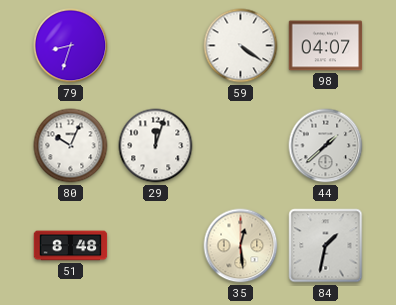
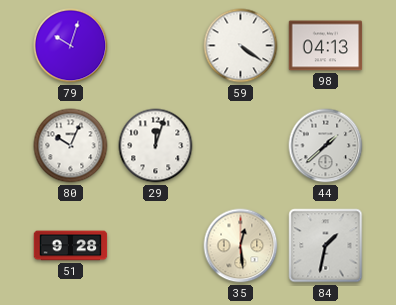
79: 8:33 -> 10:03 (71, 46)
98: 04:07 -> 04:13 (326, 46)
51: 8:48 -> 9:28 (71, 246)
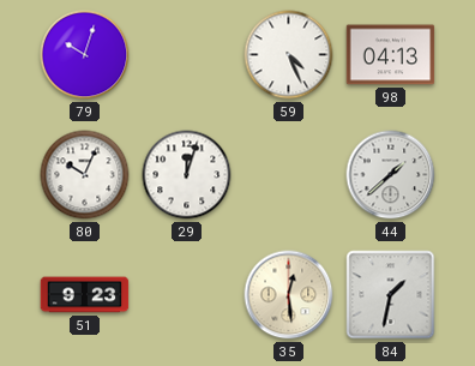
59: 4:21 -> 4:26 (289, 55)
51: 9:28 -> 9:23 (85, 295)
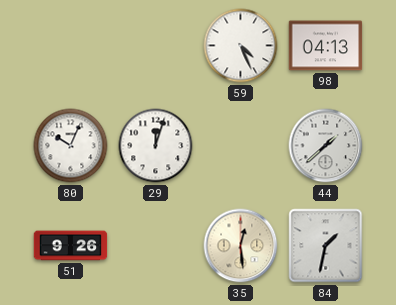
79: 10:03 -> none (85, 55)
51: 9:23 -> 9:26 (71, 246)
